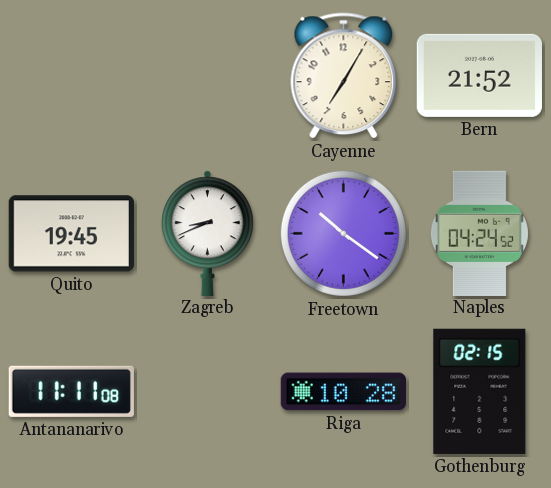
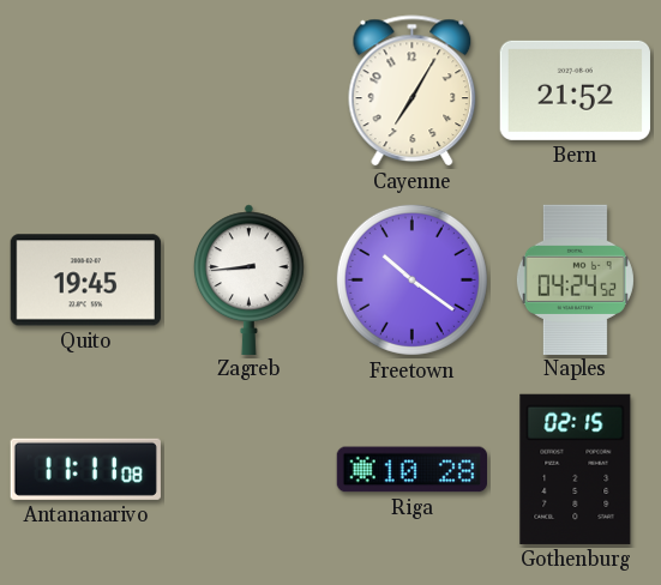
Zagreb: 8:41 -> 8:44 (248, 279)
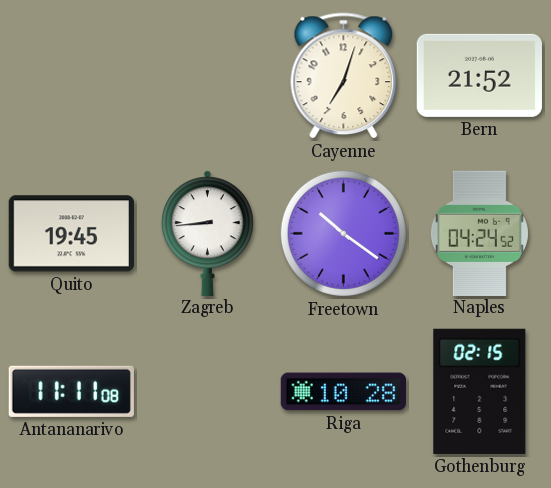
Cayenne: 7:05 -> 7:03 (344, 76)
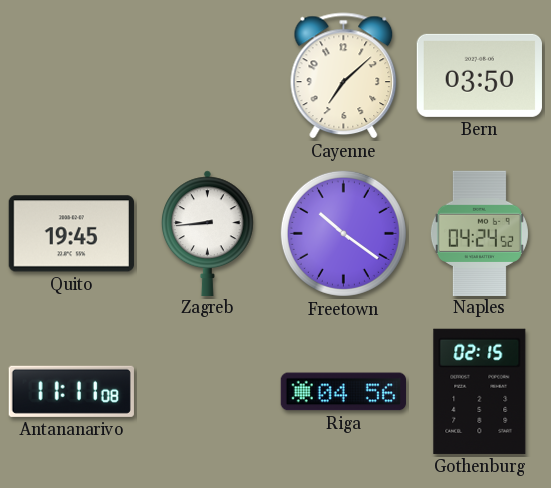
Cayenne: 7:03 -> 7:08 (344, 76)
Bern: 21:52 -> 03:50 (479, 75)
Riga: 10:28 -> 04:56 (343, 392)
